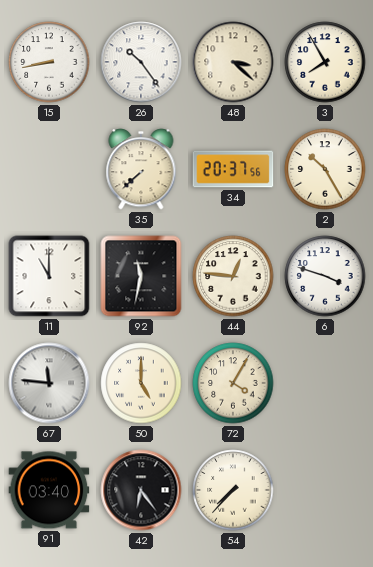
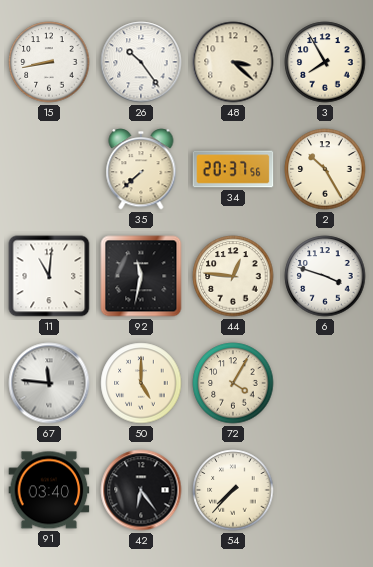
11: 11:00 -> 11:01 (49, 276)
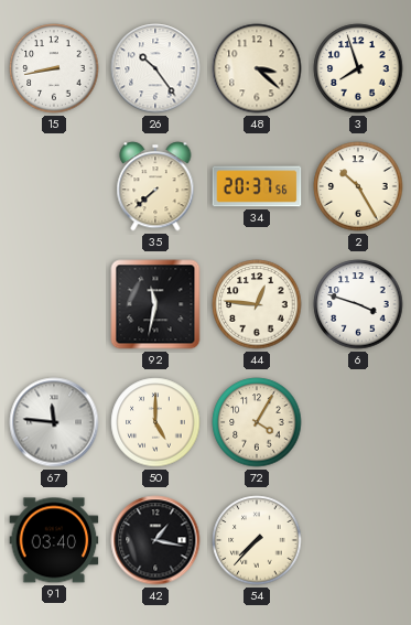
3: 7:55 -> 7:57 (358, 68)
11: 11:01 -> none (49, 276)
42: 6:24 -> 1:17 (155, 540)
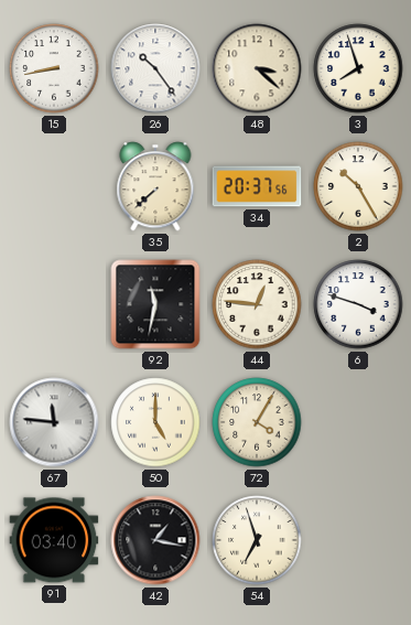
54: 7:37 -> 6:57 (257, 540)
